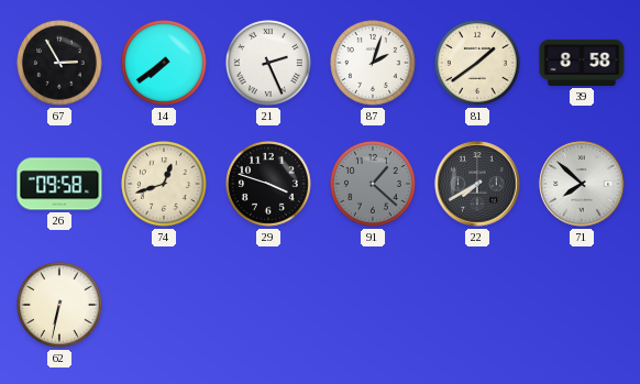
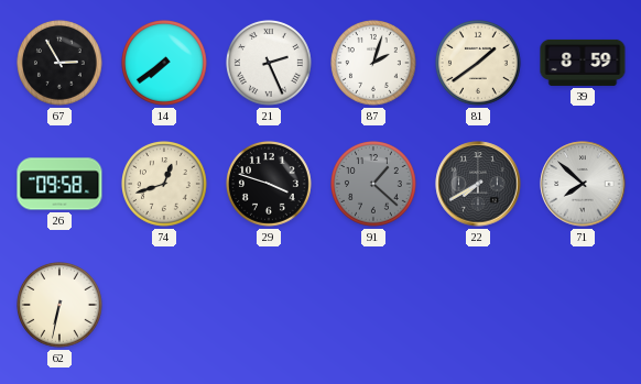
39: 8:58 -> 8:59 (583, 63)
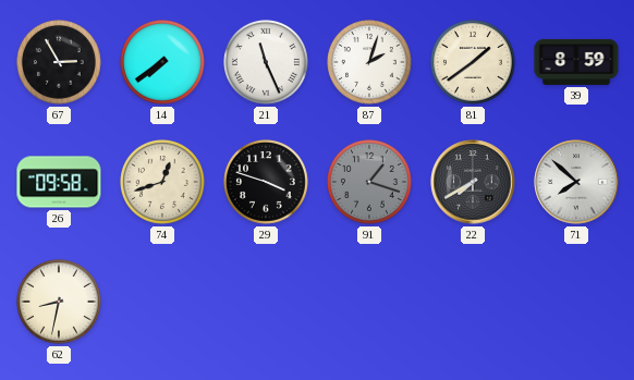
21: 2:26 -> 11:26 (267, 63)
91: 1:22 -> 1:18 (370, 183)
62: 6:32 -> 8:32 (60, 303)
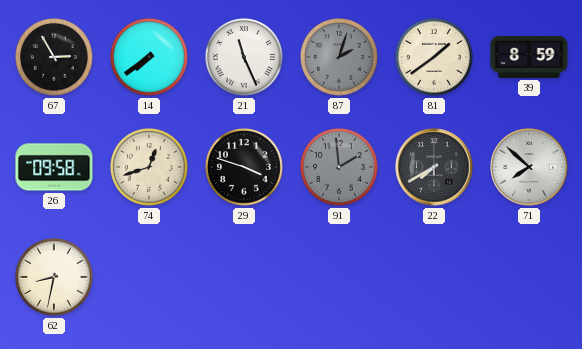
87 dial: white -> grey (340, 58)
91: 1:18 -> 1:59 (340, 168)
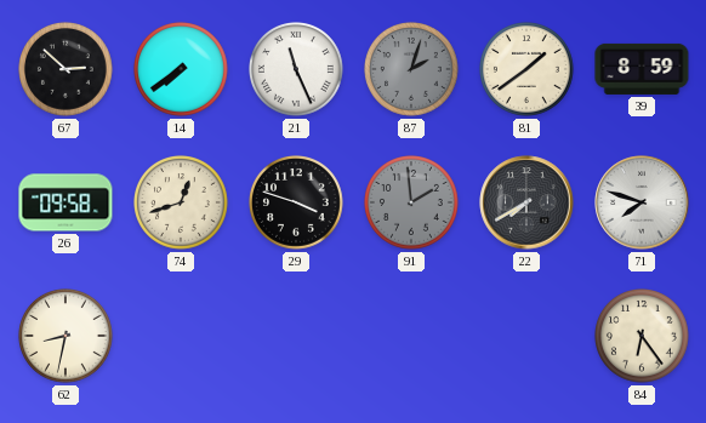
67: 2:55 -> 2:52 (67, 70)
71: 7:52 -> 7:48 (642, 202)
84: none -> 6:24 (643, 337)
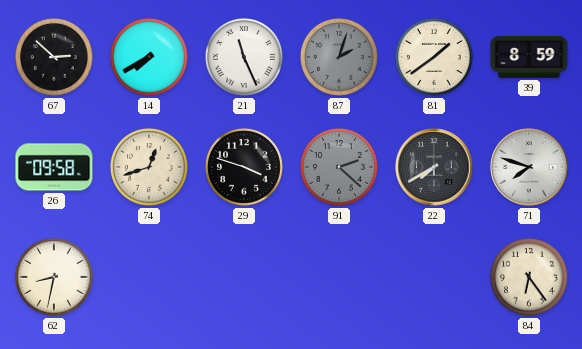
14: 7:39 -> 7:40 (150, 58)
91: 1:59 -> 2:22 (340, 168)
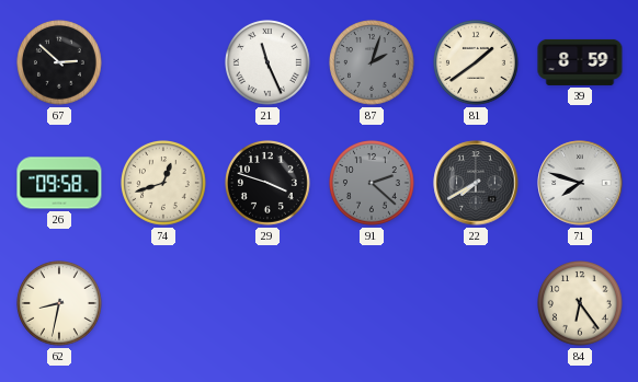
14: 7:40 -> none (150, 58)
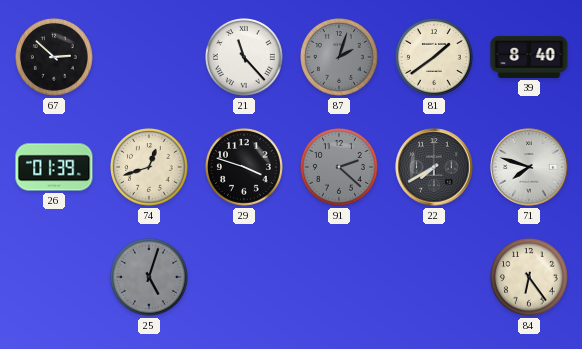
21: 11:26 -> 11:23 (245, 58)
39: 8:59 -> 8:40 (529, 57)
26: 09:58 -> 01:39 (54, 167)
62: 8:32 -> none (60, 304)
25: none -> 5:03 (150, 278)
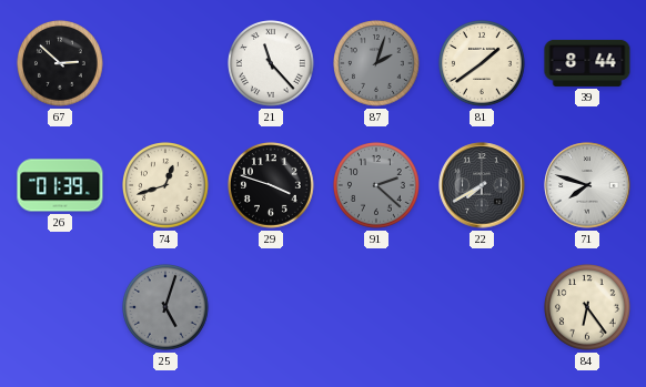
39: 8:40 -> 8:44 (587, 63)
